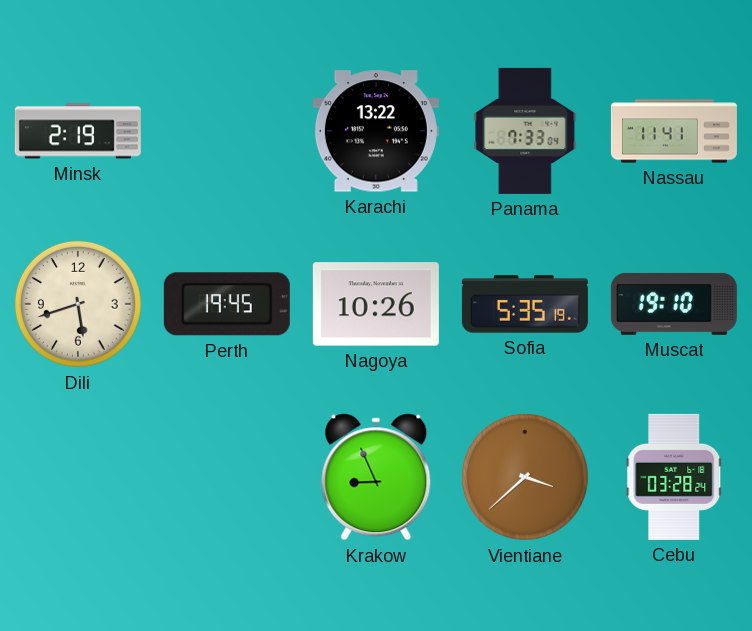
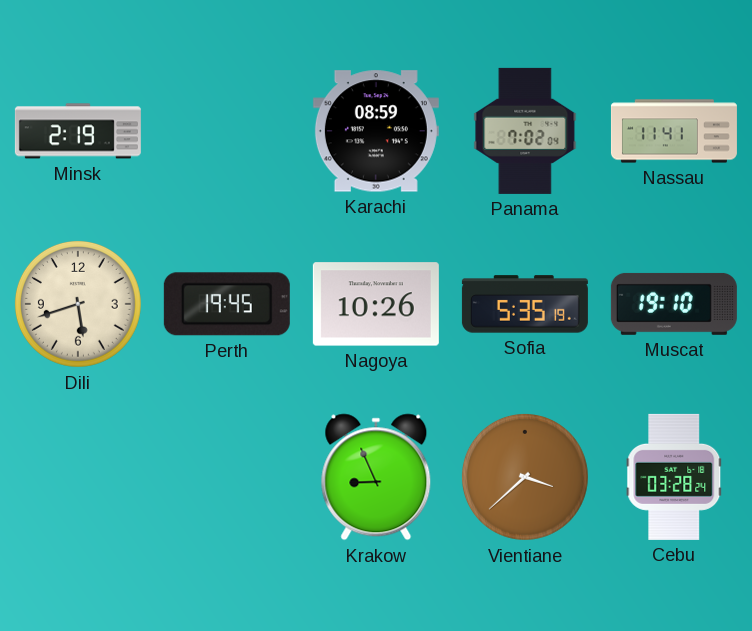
Karachi: 13:22 -> 08:59 (376, 131)
Panama: 7:33 -> 7:02 (525, 131)
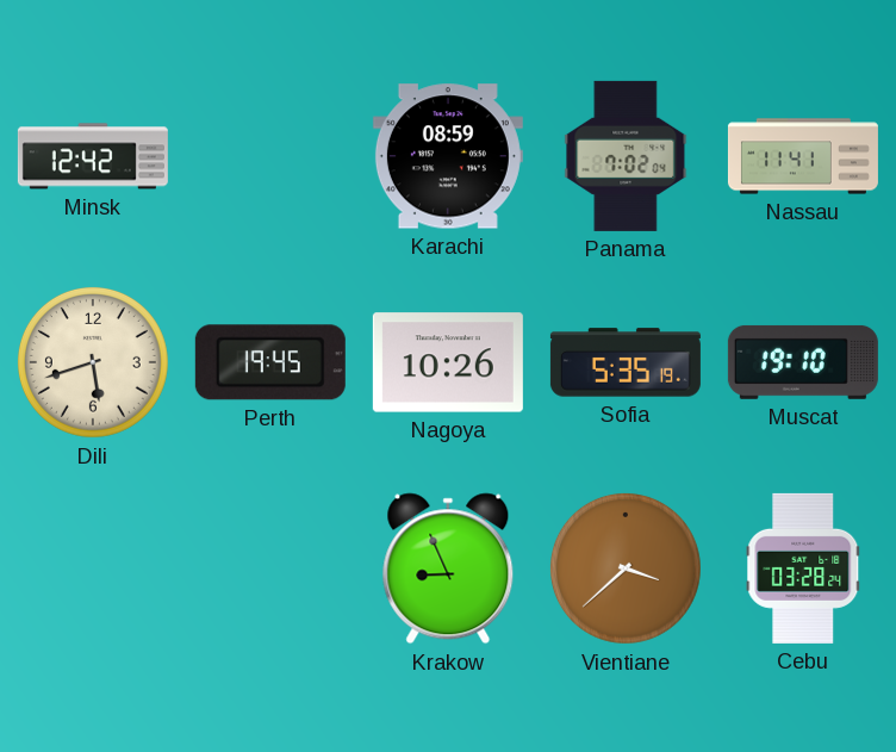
Minsk: 2:19 -> 12:42 (93, 156)
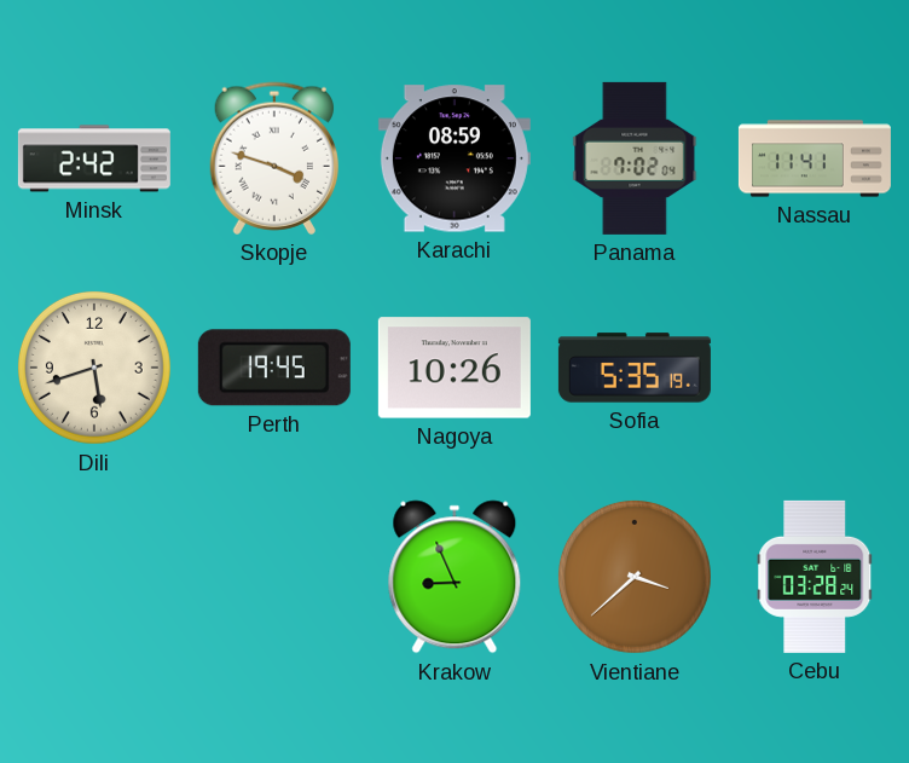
Minsk: 12:42 -> 2:42 (94, 158)
Skopje: none -> 3:48 (273, 158)
Muscat: 19:10 -> none (803, 362)
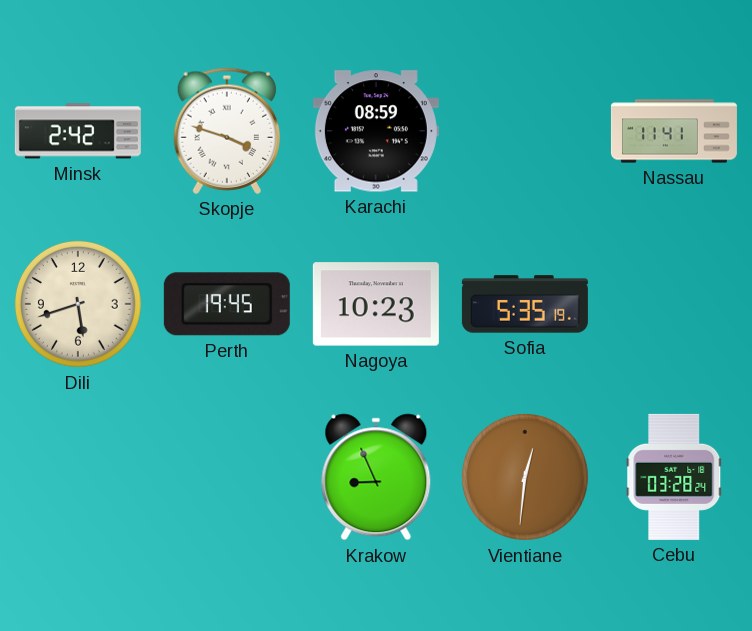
Panama: 7:02 -> none (635, 158)
Nagoya: 10:26 -> 10:23 (376, 304)
Vientiane: 3:38 -> 12:31 (525, 477)
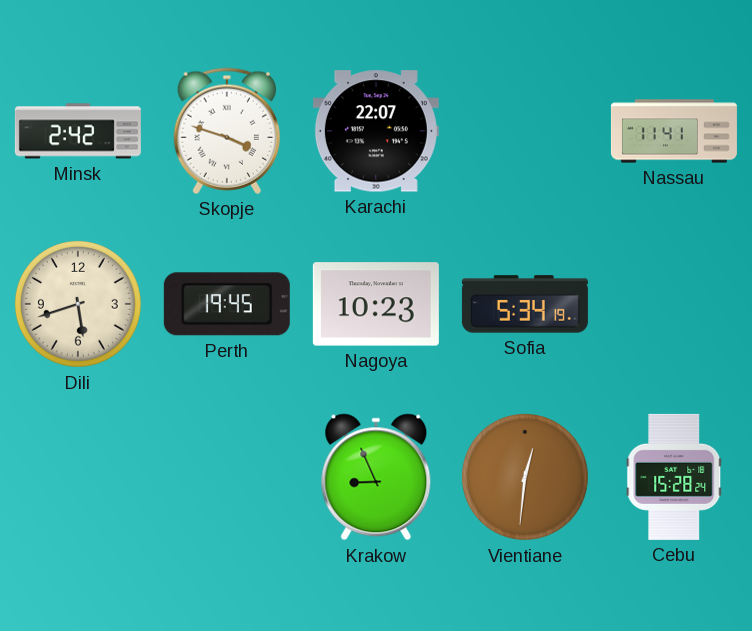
Karachi: 08:59 -> 22:07 (376, 131)
Sofia: 5:35 -> 5:34 (525, 304)
Cebu: 03:28 -> 15:28 (674, 477)
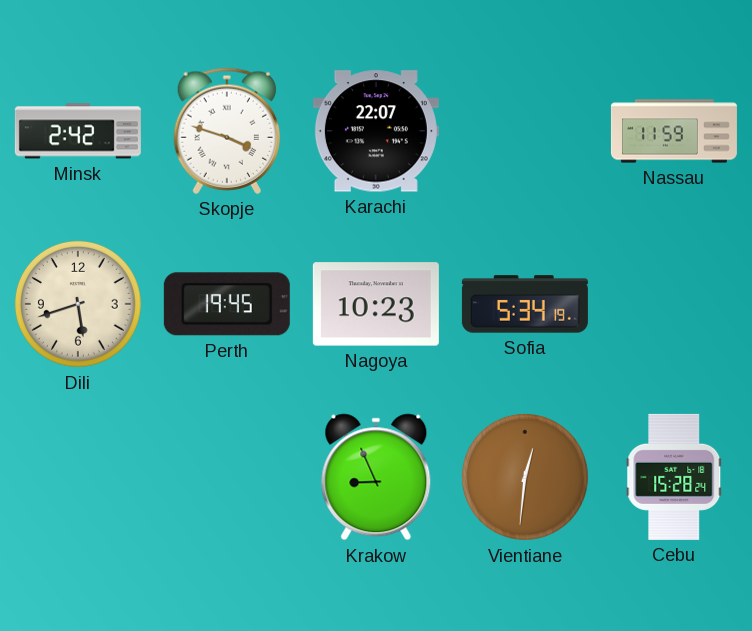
Nassau: 11:41 -> 11:59 (674, 131)
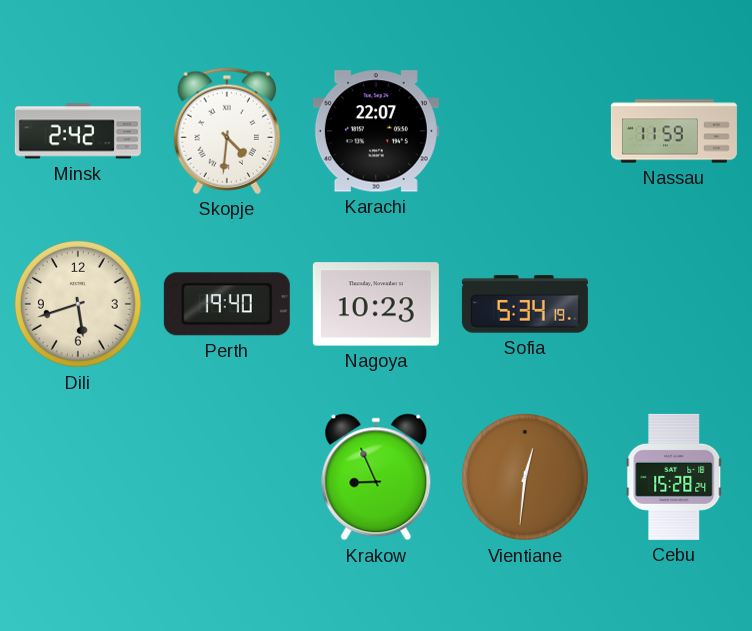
Skopje: 3:48 -> 4:31 (226, 131)
Perth: 19:45 -> 19:40 (227, 304)
